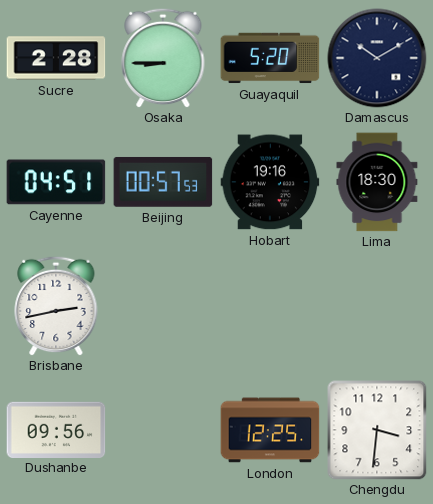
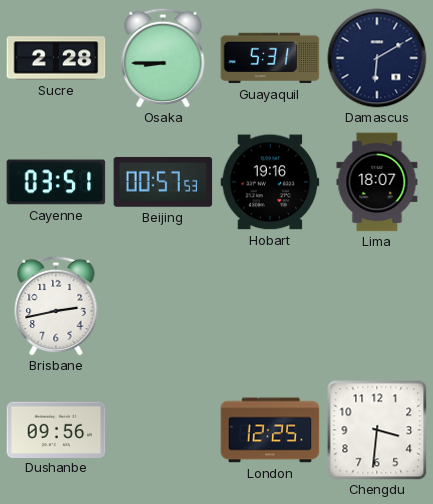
Guayaquil: 5:20 -> 5:31 (270, 58)
Damascus: 10:10 -> 6:10 (377, 58)
Cayenne: 04:51 -> 03:51 (56, 182)
Lima: 18:30 -> 18:07 (377, 182)
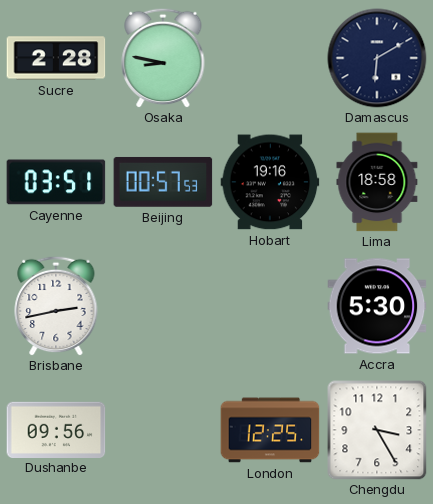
Osaka: 8:45 -> 8:47 (163, 58)
Guayaquil: 5:31 -> none (270, 58)
Lima: 18:07 -> 18:58 (377, 182)
Accra: none -> 5:30 (377, 306)
Chengdu: 3:31 -> 3:25 (377, 430)
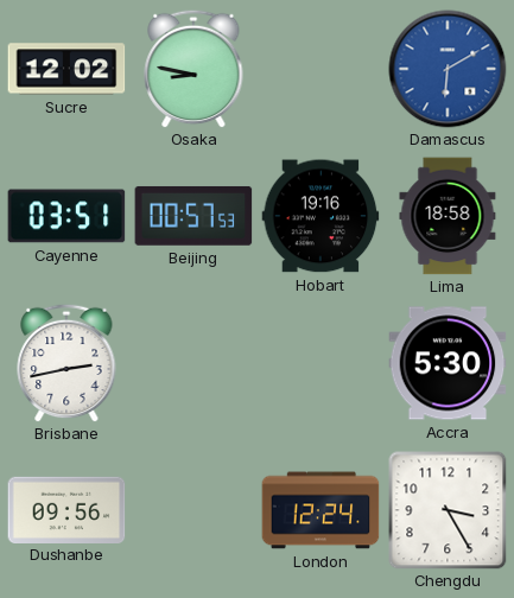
Sucre: 2:28 -> 12:02 (66, 69)
Damascus dial: navy -> blue (448, 69)
London: 12:25 -> 12:24 (321, 510)
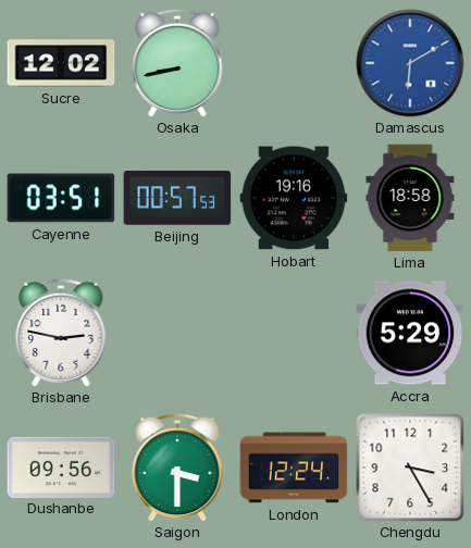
Osaka: 8:47 -> 8:43 (177, 63)
Brisbane: 2:43 -> 2:47 (61, 333)
Accra: 5:30 -> 5:29 (410, 333)
Saigon: none -> 3:30 (177, 468)
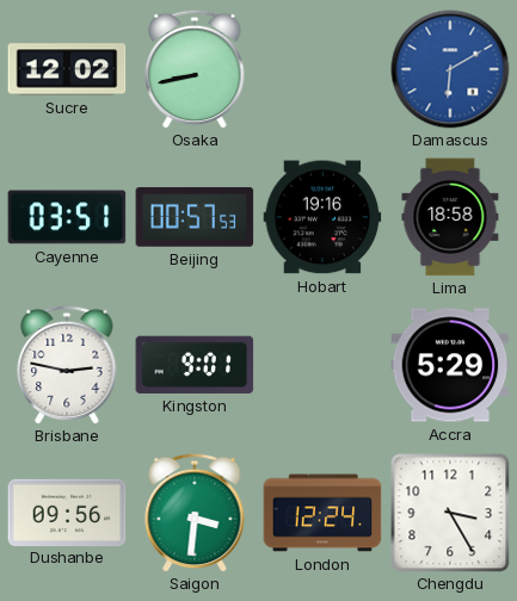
Kingston: none -> 9:01 (195, 365)
Saigon: 3:30 -> 3:31 (195, 513)
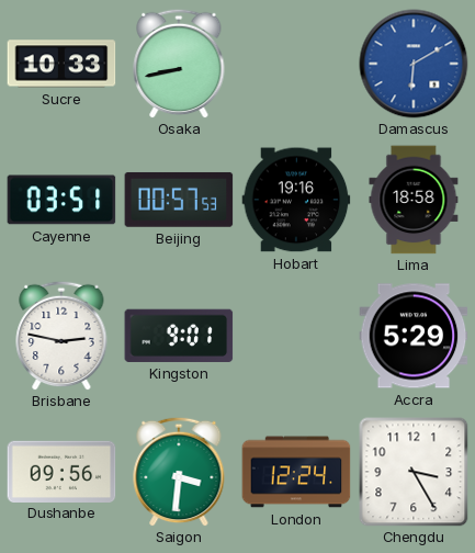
Sucre: 12:02 -> 10:33 (61, 64)
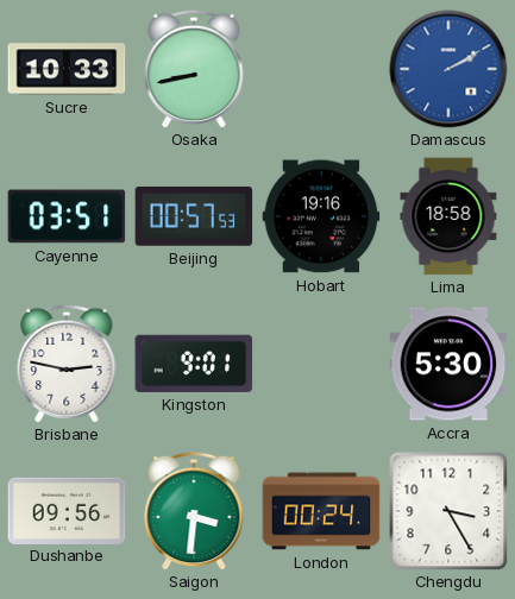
Damascus: 6:10 -> 2:10 (448, 69)
Accra: 5:29 -> 5:30 (448, 364)
London: 12:24 -> 00:24 (321, 511)
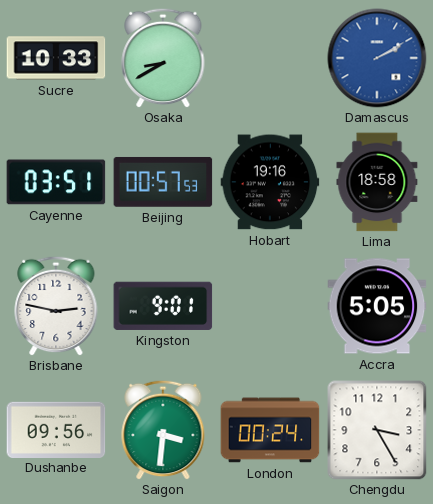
Osaka: 8:43 -> 8:40 (163, 58)
Accra: 5:30 -> 5:05 (377, 306)
